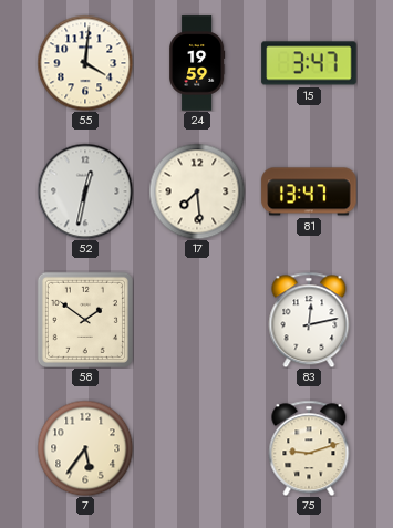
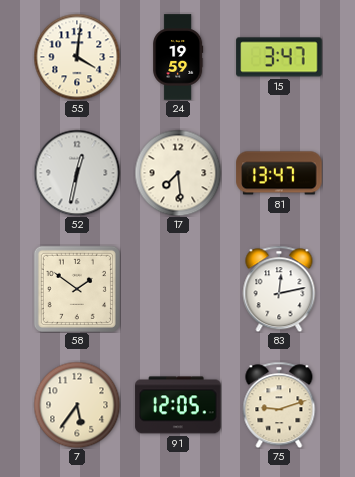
91: none -> 12:05 (178, 405)
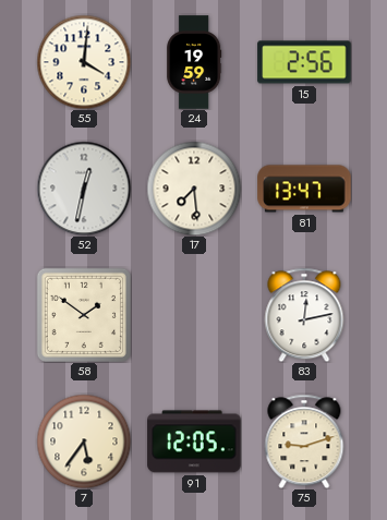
15: 3:47 -> 2:56 (304, 62)
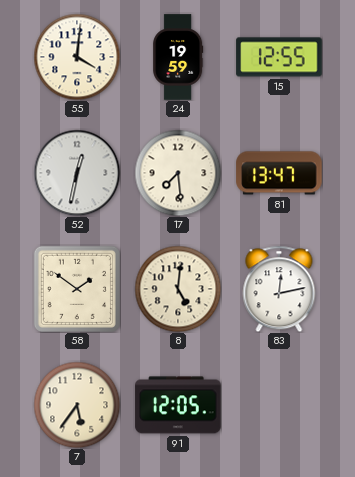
15: 2:56 -> 12:55 (279, 57)
8: none -> 5:01 (178, 289)
75: 9:12 -> none (304, 442)
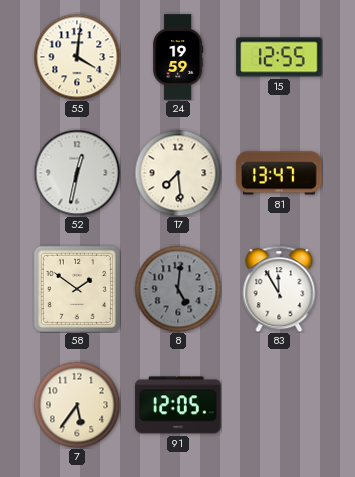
8 dial: cream -> grey (178, 289)
83: 12:13 -> 11:55 (279, 289)
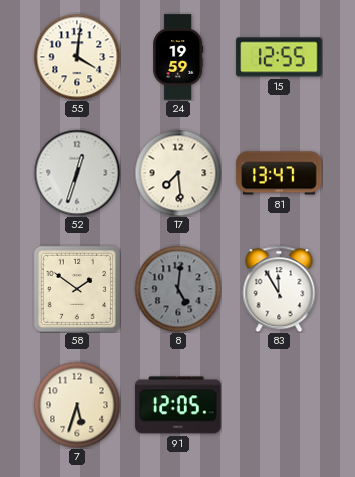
52: 12:32 -> 12:33 (77, 173)
7: 5:36 -> 5:33 (77, 405)
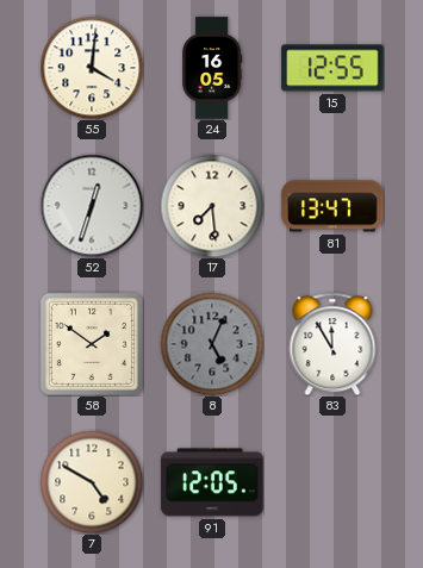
24: 19:59 -> 16:05 (212, 68)
8: 5:01 -> 5:04 (212, 344)
7: 5:33 -> 4:50 (92, 482)
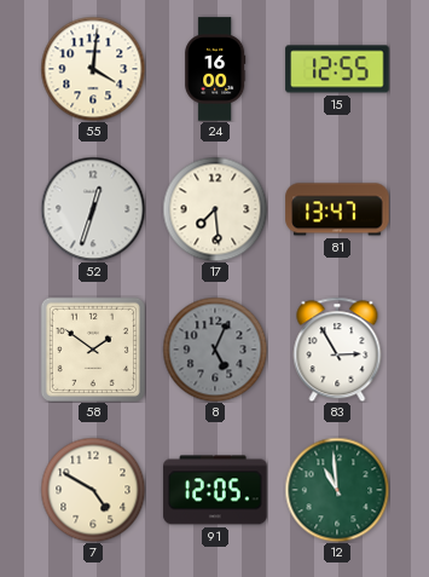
24: 16:05 -> 16:00 (215, 69)
83: 11:55 -> 2:55 (337, 350)
12: none -> 10:59 (337, 490)
